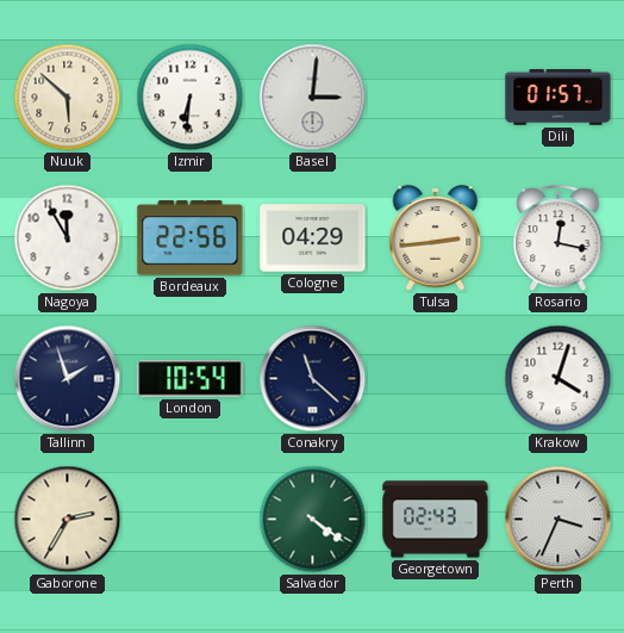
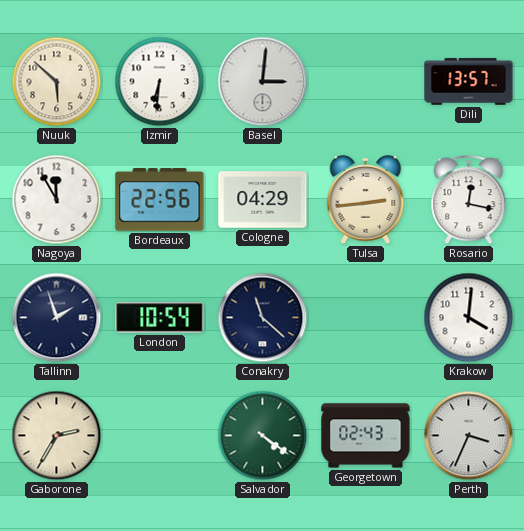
Dili: 01:57 -> 13:57 (469, 82)
Krakow: 4:03 -> 4:01 (469, 318)
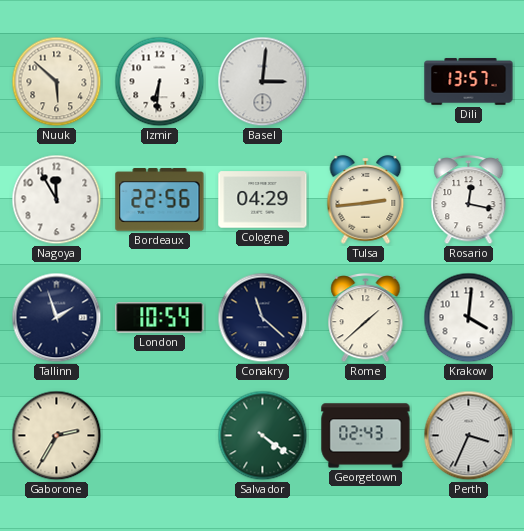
Rome: none -> 1:38 (366, 318)
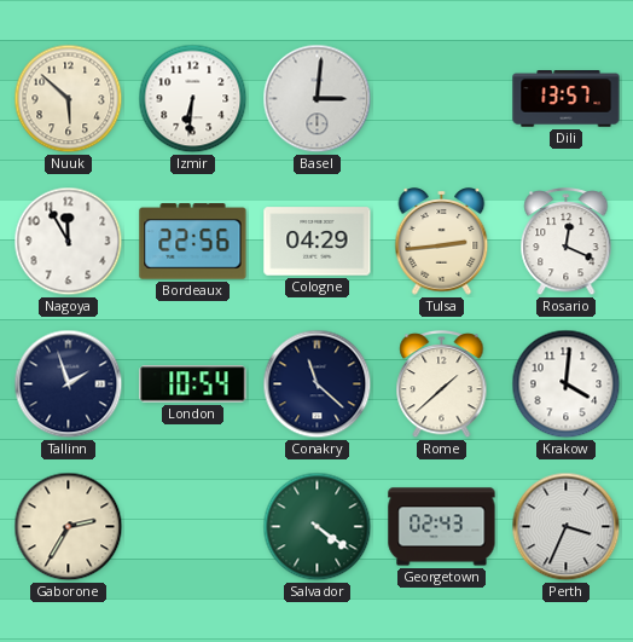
Rosario: 12:17 -> 12:19 (567, 242)
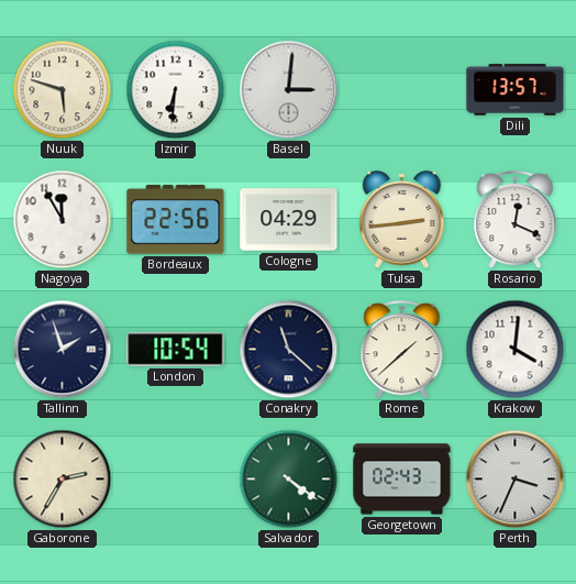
Nuuk: 5:52 -> 5:48 (63, 90)
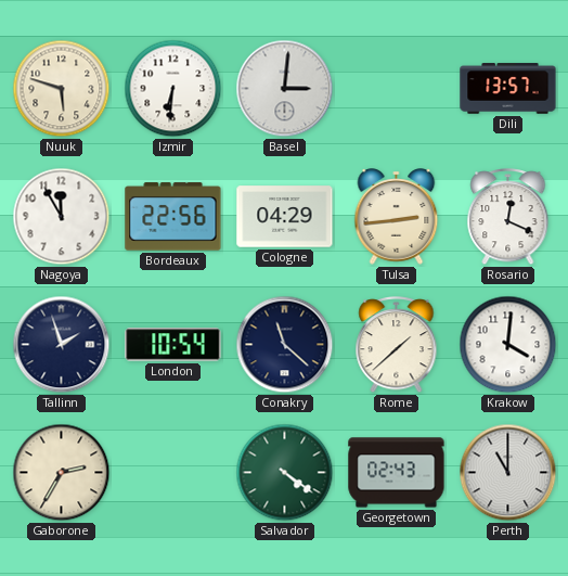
Perth: 3:34 -> 11:00 (508, 473)
